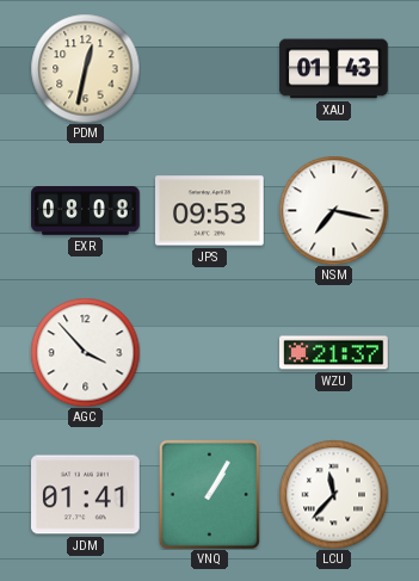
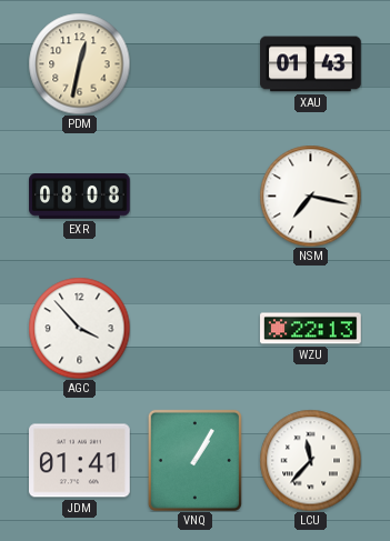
JPS: 09:53 -> none (210, 211)
WZU: 21:37 -> 22:13 (311, 329)
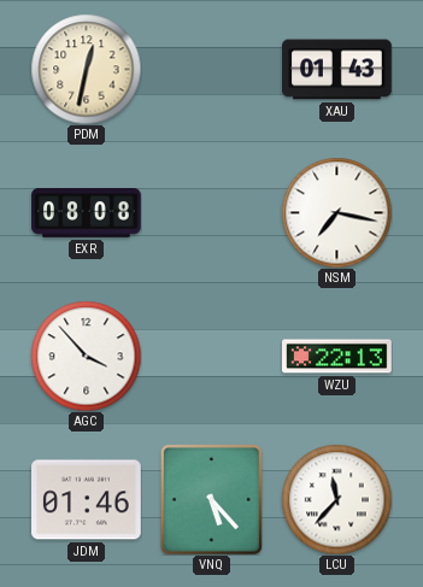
JDM: 01:41 -> 01:46 (87, 500)
VNQ: 1:05 -> 5:23 (211, 499)
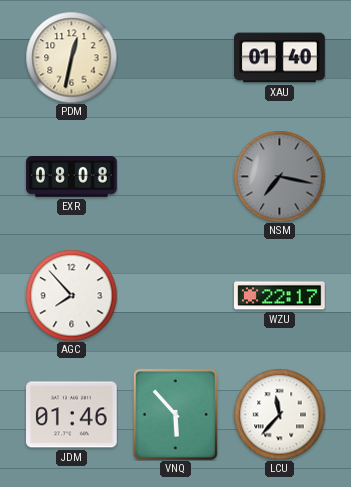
XAU: 01:43 -> 01:40 (280, 58)
NSM dial: white -> grey (279, 176)
AGC: 3:53 -> 7:53 (71, 295)
WZU: 22:13 -> 22:17 (280, 296)
VNQ: 5:23 -> 5:53 (175, 414)
